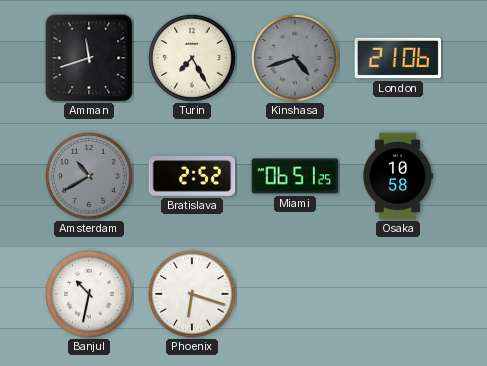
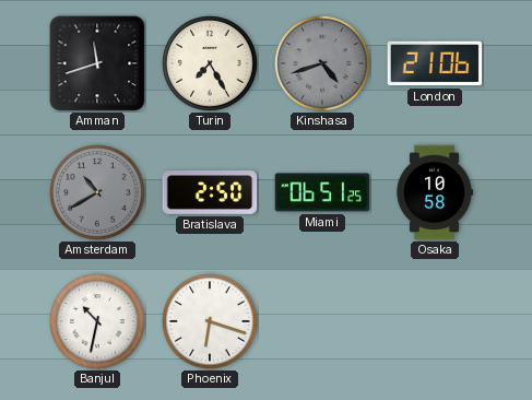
Bratislava: 2:52 -> 2:50 (210, 192)
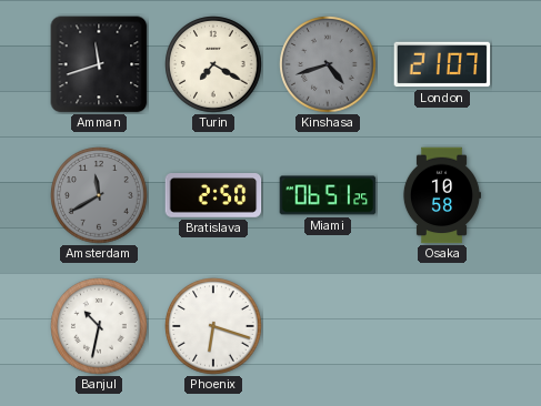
Turin: 7:25 -> 7:20 (213, 64)
London: 21:06 -> 21:07 (442, 64)
Amsterdam: 10:40 -> 11:40 (99, 195)
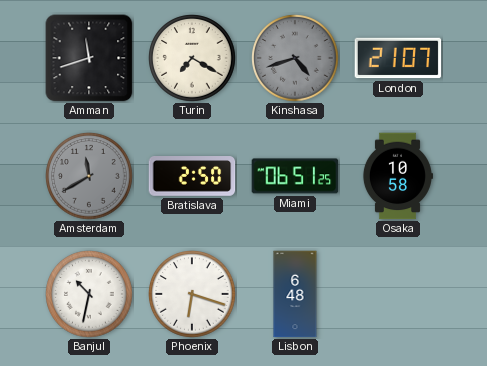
Lisbon: none -> 6:48 (295, 294)
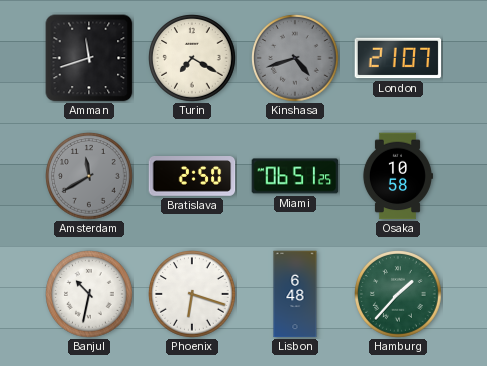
Hamburg: none -> 1:37 (398, 294)
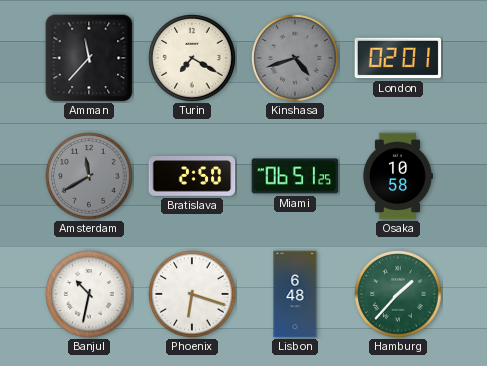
Amman: 11:42 -> 11:37 (89, 58)
London: 21:07 -> 02:01 (398, 58)
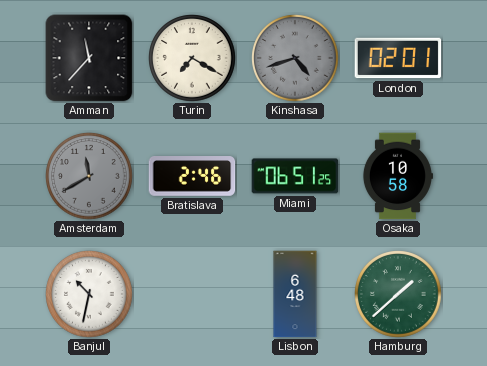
Bratislava: 2:50 -> 2:46 (192, 176)
Phoenix: 6:18 -> none (192, 294)
Hamburg: 1:37 -> 1:38 (398, 294)
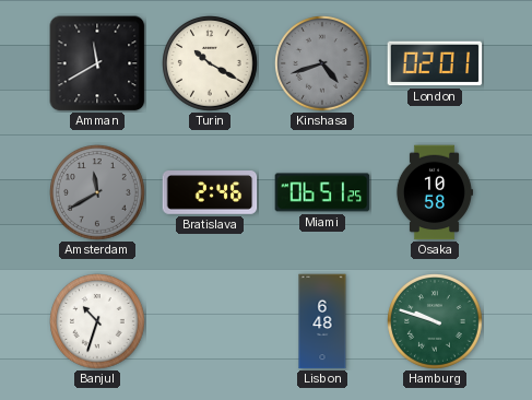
Amman: 11:37 -> 11:40 (97, 63)
Turin: 7:20 -> 10:20 (210, 63)
Banjul: 10:32 -> 10:33 (97, 321)
Hamburg: 1:38 -> 9:48 (435, 321)
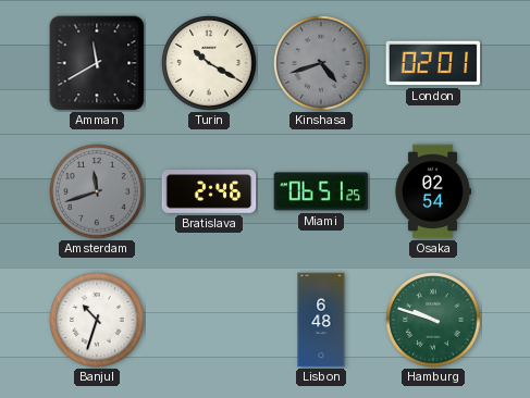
Amsterdam: 11:40 -> 11:42 (97, 191)
Osaka: 10:58 -> 02:54 (432, 191)
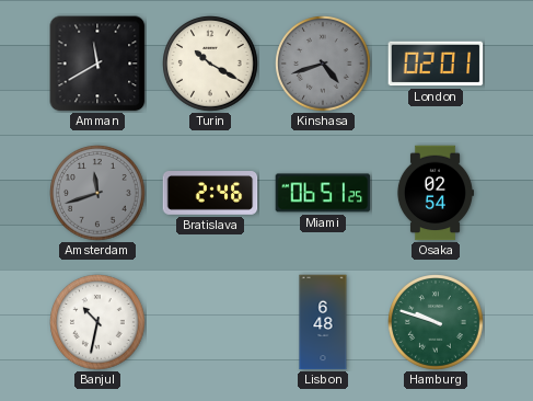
Banjul: 10:33 -> 10:32 (97, 322)
